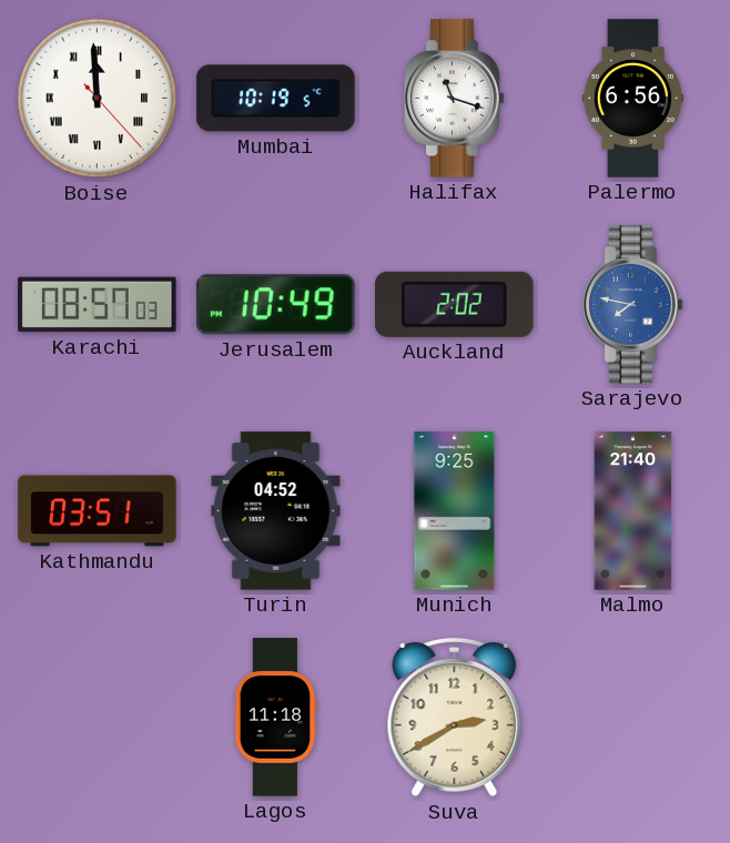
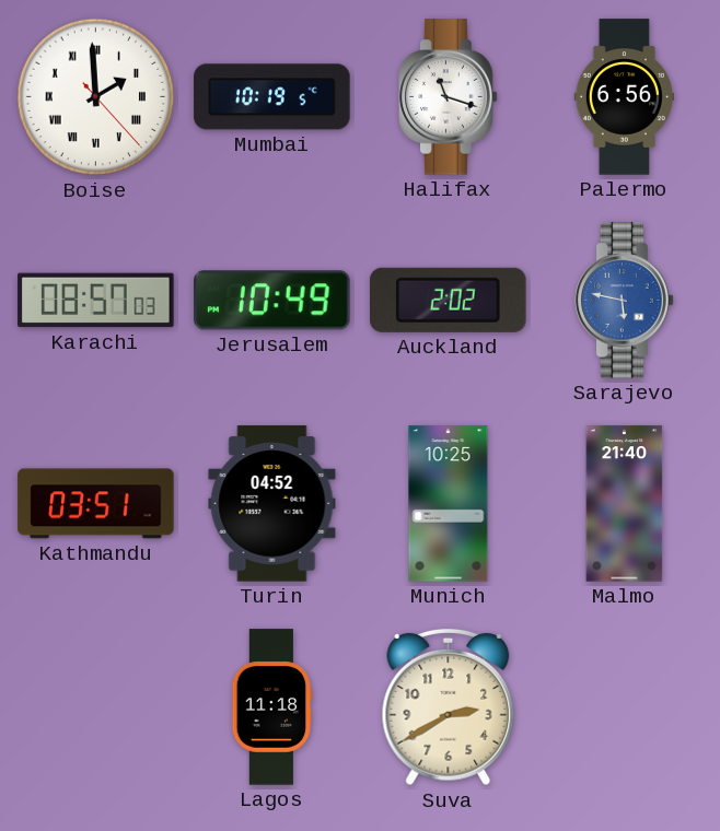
Boise: 11:59 -> 1:59 (96, 97)
Sarajevo: 7:47 -> 5:47 (625, 301)
Munich: 9:25 -> 10:25 (449, 504)
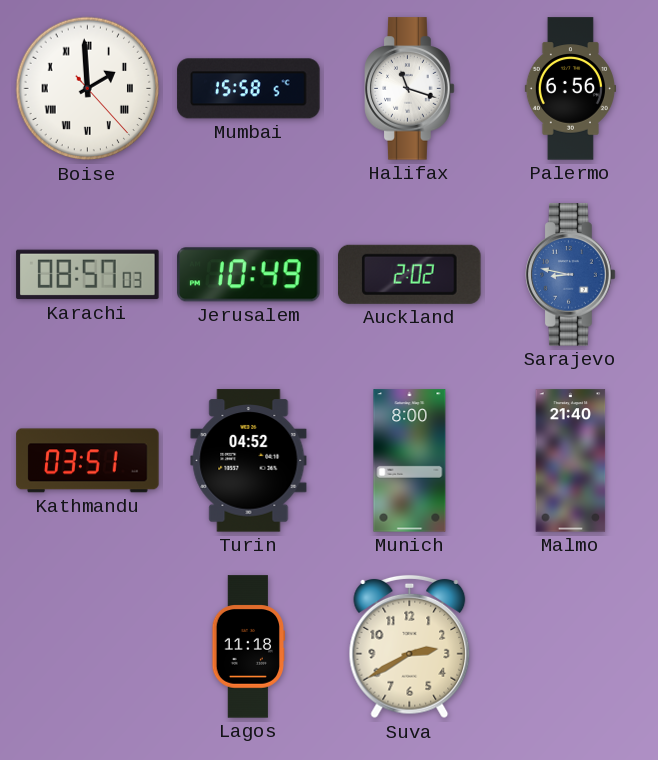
Mumbai: 10:19 -> 15:58 (249, 89)
Sarajevo: 5:47 -> 8:47 (571, 275)
Munich: 10:25 -> 8:00 (410, 461)
